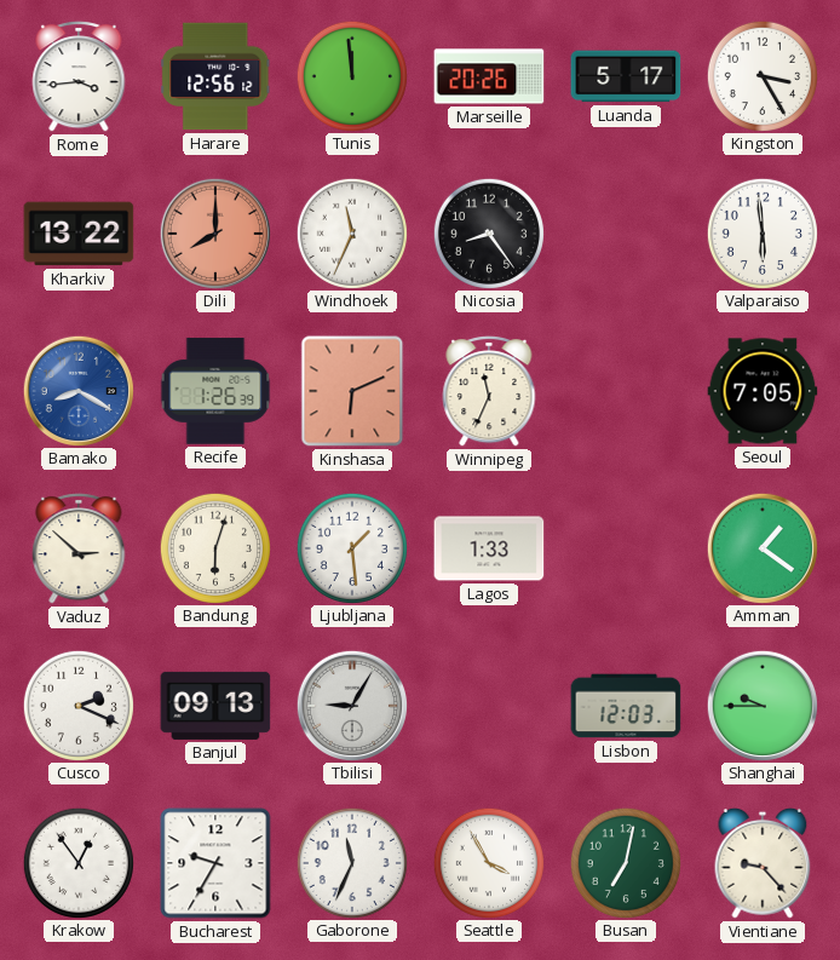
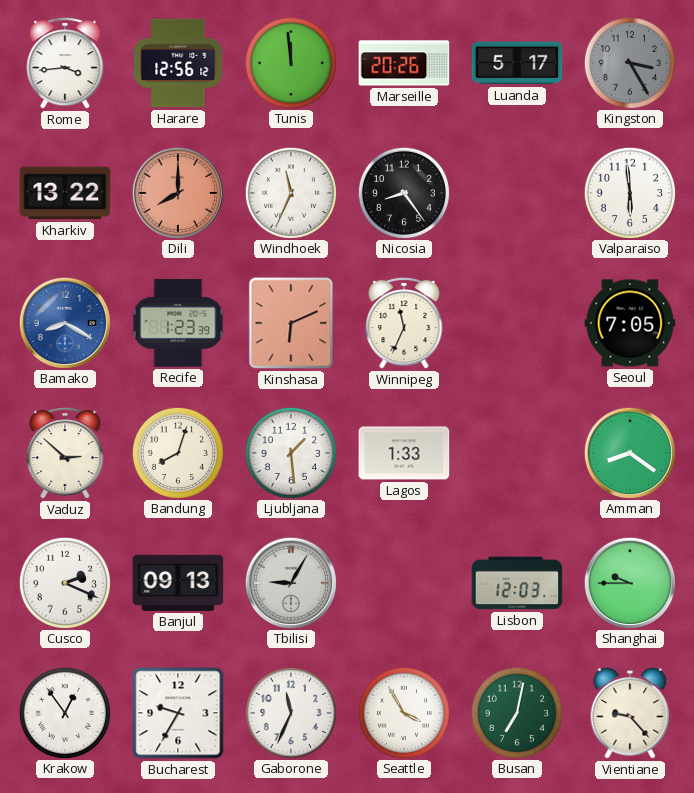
Kingston dial: white -> grey (629, 62)
Recife: 1:26 -> 1:23 (178, 323)
Bandung: 6:03 -> 8:03 (177, 452)
Amman: 1:21 -> 8:21 (629, 452)
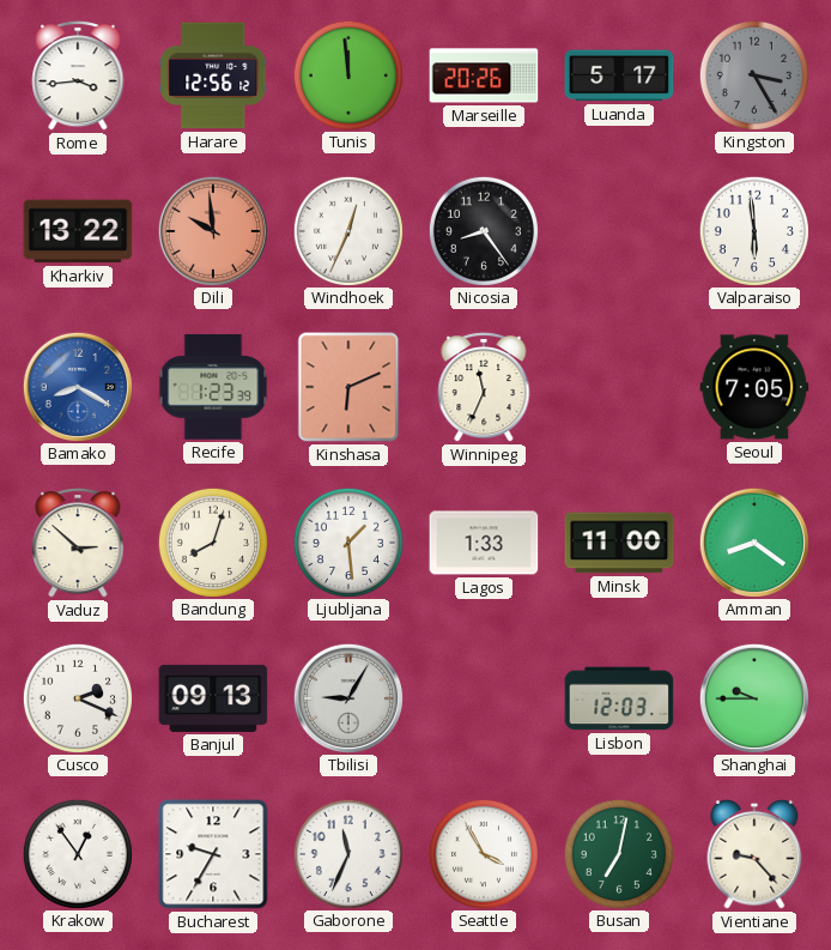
Dili: 8:00 -> 9:59 (212, 230)
Windhoek: 11:34 -> 12:34 (347, 230)
Minsk: none -> 11:00 (619, 543)
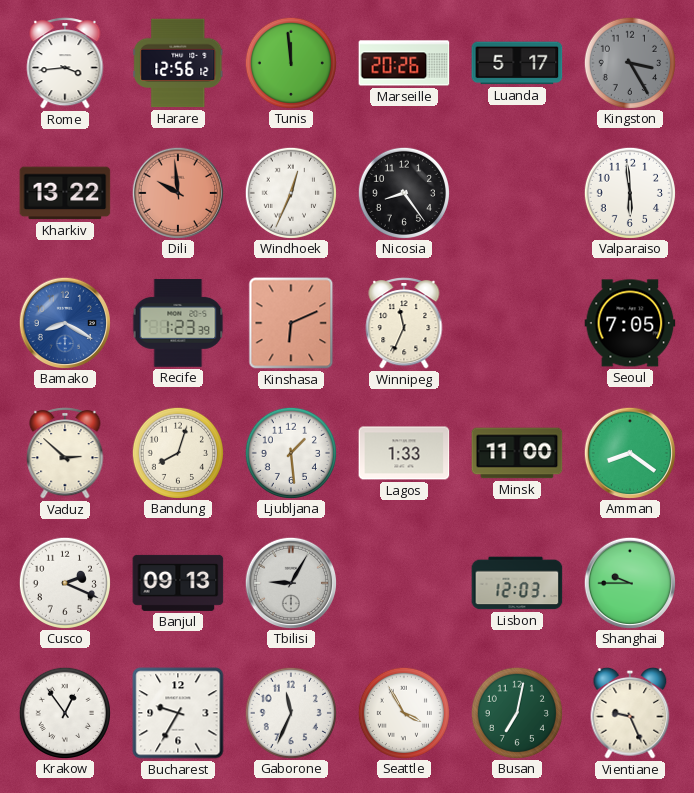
Vientiane: 9:23 -> 9:26 (630, 713)
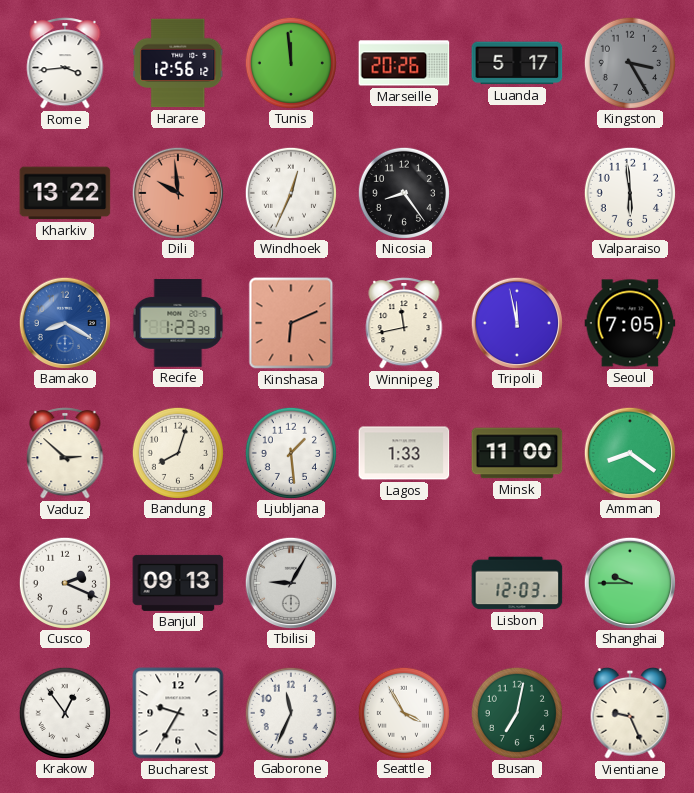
Winnipeg: 11:34 -> 11:43 (404, 323)
Tripoli: none -> 11:58 (516, 322)
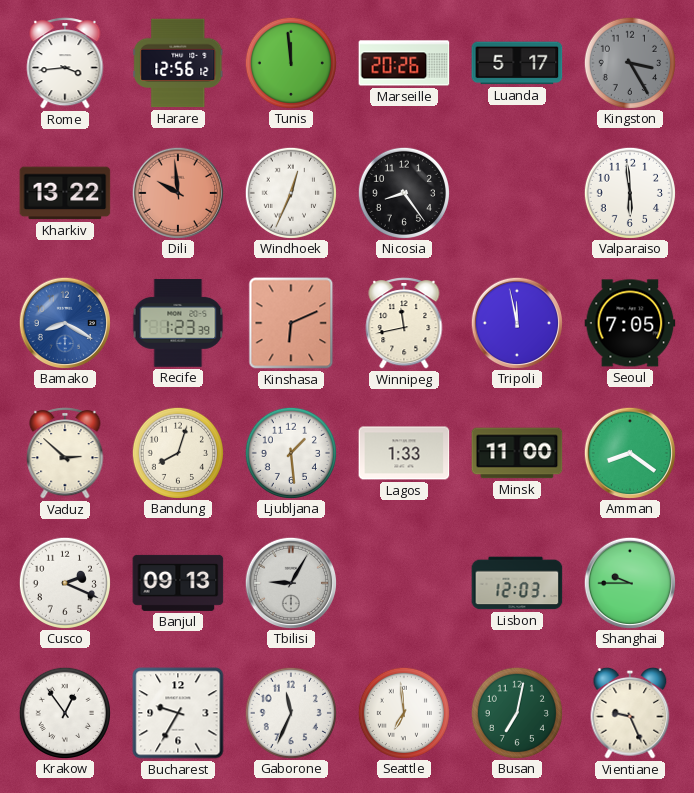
Seattle: 3:55 -> 6:59 (403, 712)
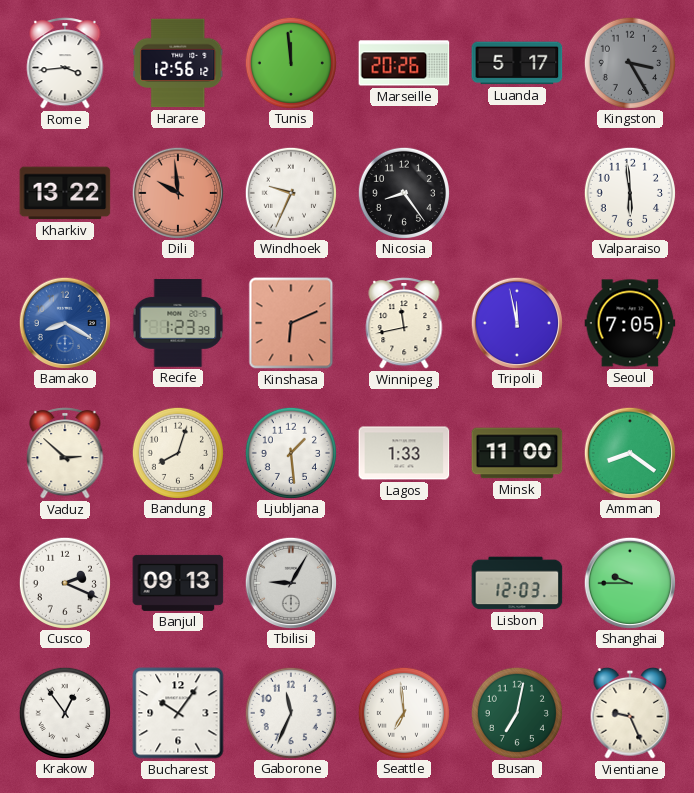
Windhoek: 12:34 -> 9:34 (290, 192)
Bucharest: 9:35 -> 10:06 (178, 713)
